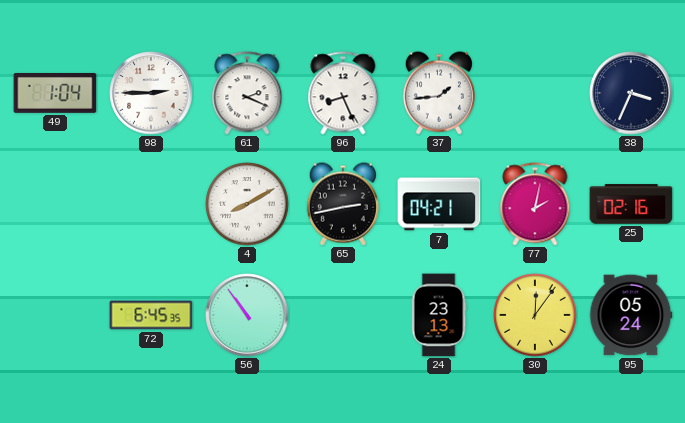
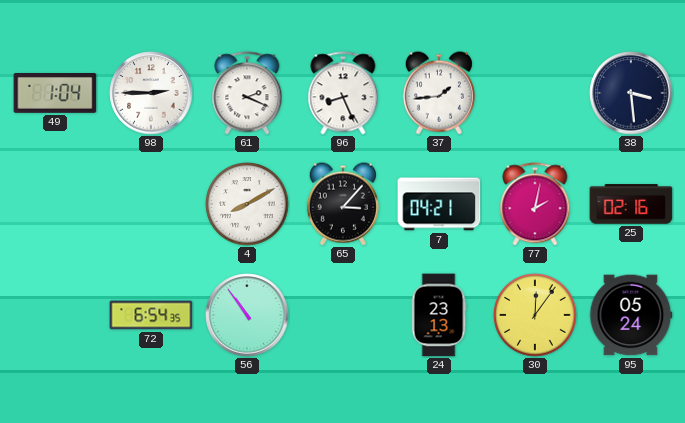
38: 3:34 -> 3:29 (631, 93)
65: 2:43 -> 3:07 (343, 204)
72: 6:45 -> 6:54 (151, 315)
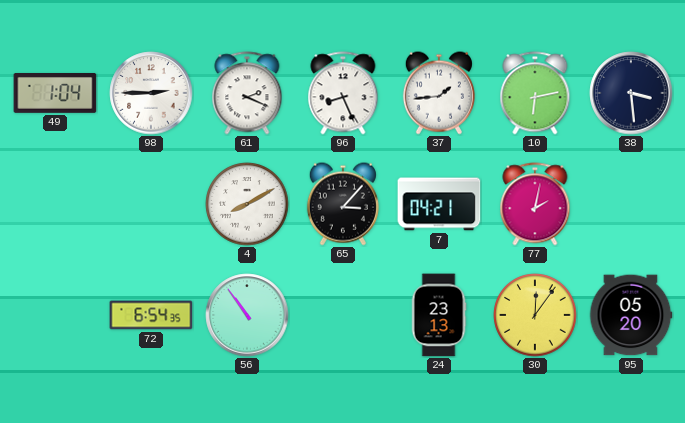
10: none -> 6:13 (535, 93)
25: 02:16 -> none (631, 204)
95: 05:24 -> 05:20 (631, 315)
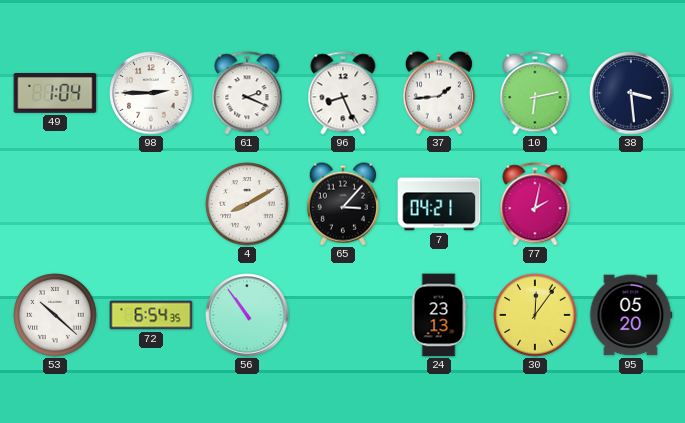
53: none -> 10:22 (55, 315)
